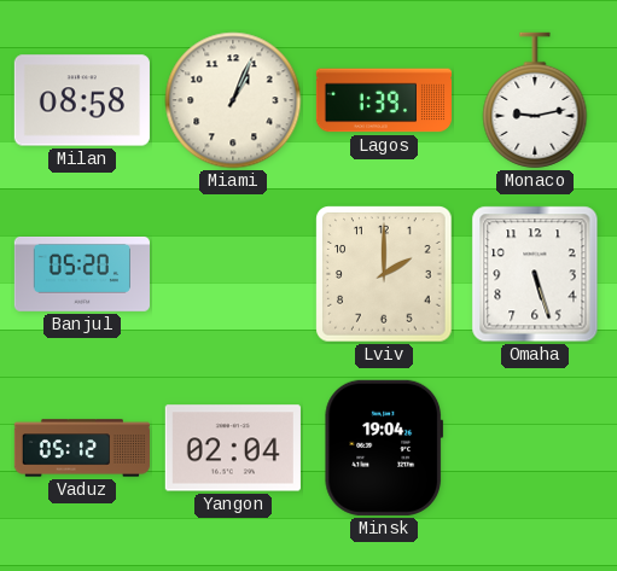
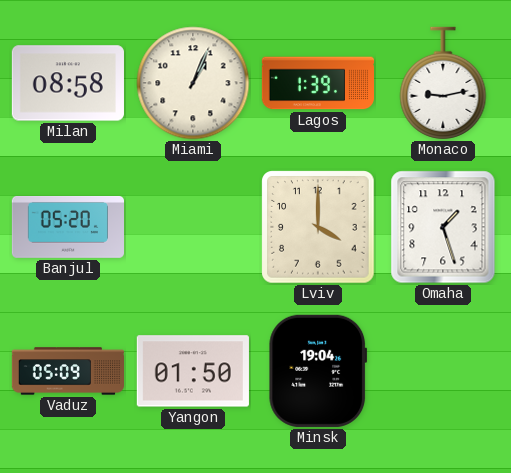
Lviv: 2:00 -> 4:00 (318, 227)
Omaha: 5:27 -> 1:27 (443, 227)
Vaduz: 05:12 -> 05:09 (67, 371)
Yangon: 02:04 -> 01:50 (193, 371)
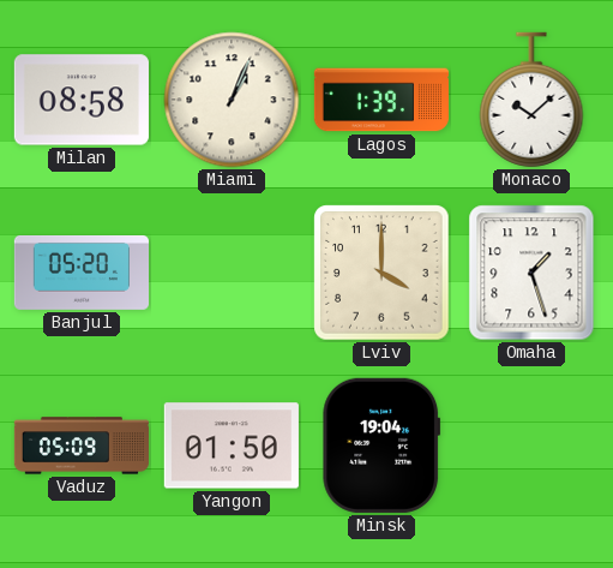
Monaco: 9:13 -> 10:08 (531, 100)
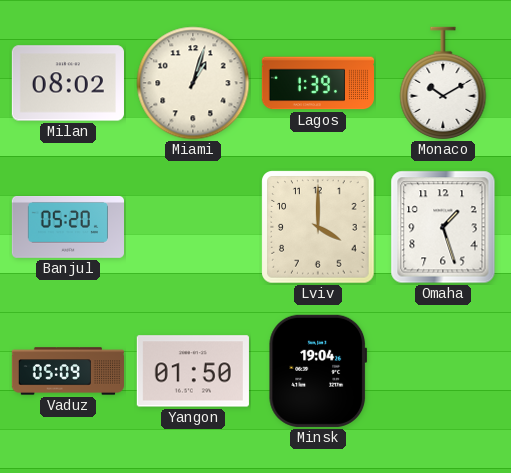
Milan: 08:58 -> 08:02 (68, 83)
Miami: 1:04 -> 1:03 (193, 83)
Monaco: 10:08 -> 10:10 (443, 83)
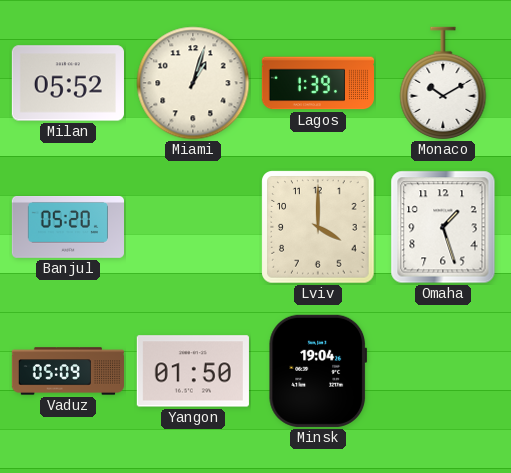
Milan: 08:02 -> 05:52 (68, 83)
